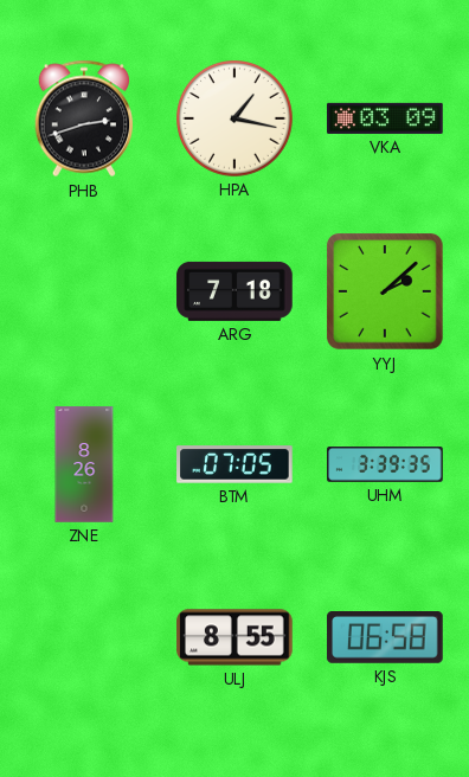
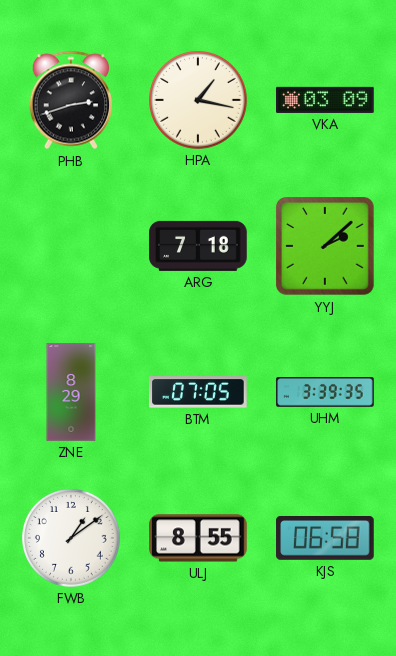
ZNE: 8:26 -> 8:29 (71, 392)
FWB: none -> 1:09 (72, 539)
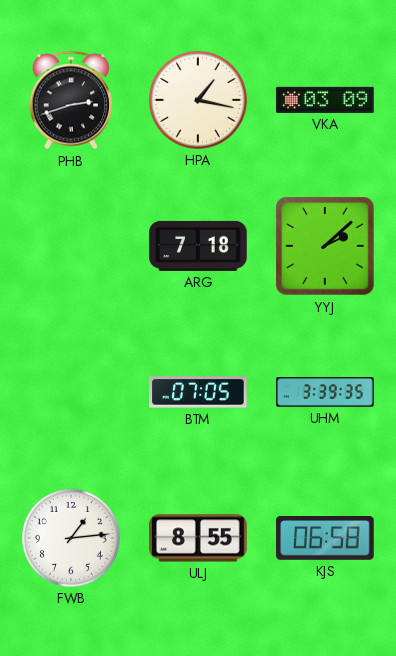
ZNE: 8:29 -> none (71, 392)
FWB: 1:09 -> 1:14 (72, 539)
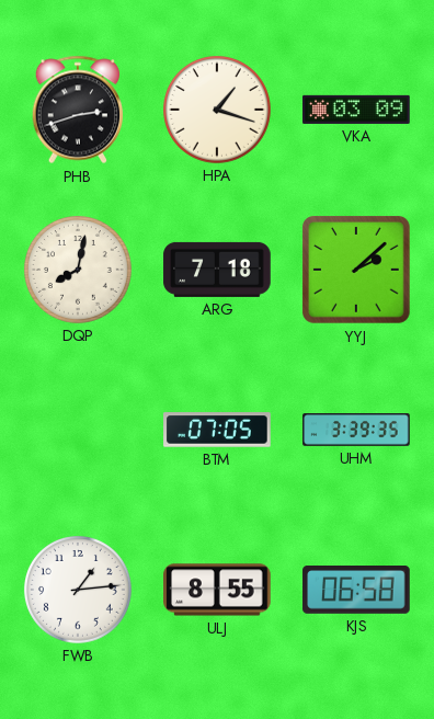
HPA: 1:17 -> 1:18 (218, 111)
DQP: none -> 8:02 (79, 271)
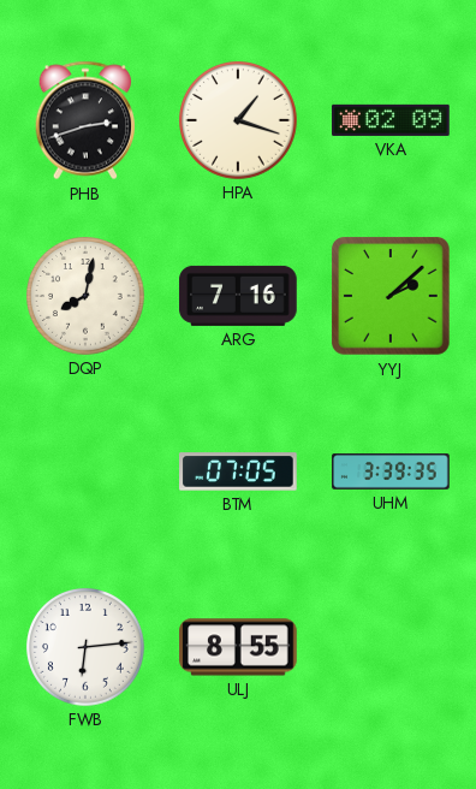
VKA: 03:09 -> 02:09 (391, 120)
ARG: 7:18 -> 7:16 (238, 296)
FWB: 1:14 -> 6:14 (87, 648)
KJS: 06:58 -> none (356, 591)
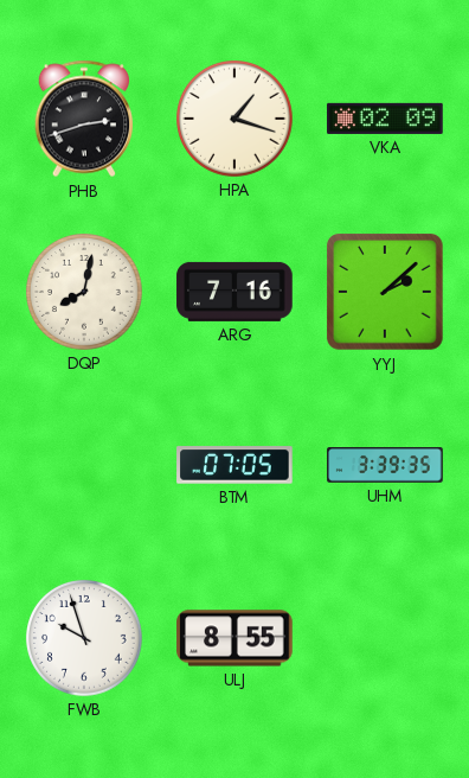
FWB: 6:14 -> 9:57 (85, 639)
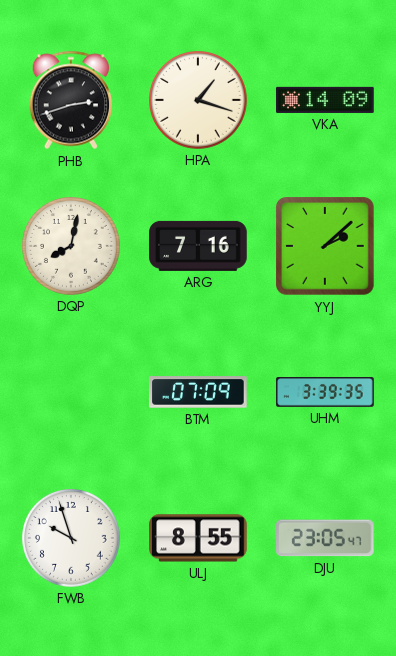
VKA: 02:09 -> 14:09 (325, 100)
BTM: 07:05 -> 07:09 (198, 392)
DJU: none -> 23:05 (326, 538)
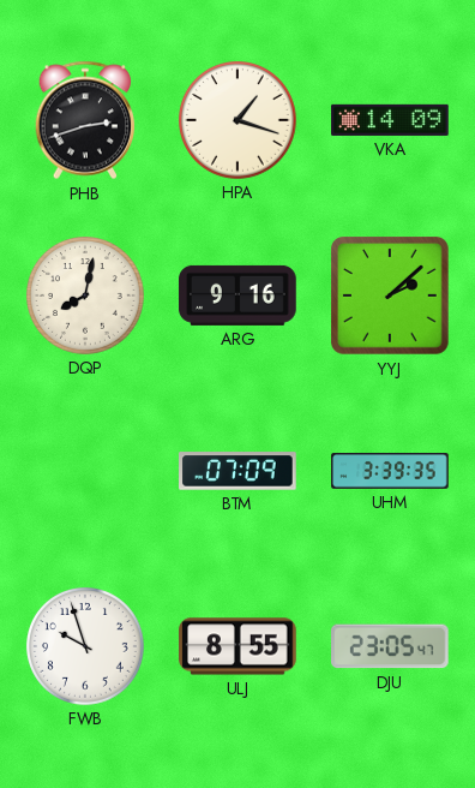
ARG: 7:16 -> 9:16 (237, 295)
